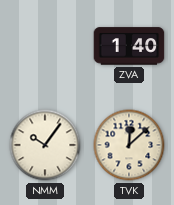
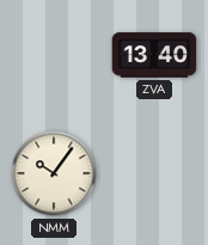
ZVA: 1:40 -> 13:40 (154, 55)
TVK: 12:08 -> none (129, 145)
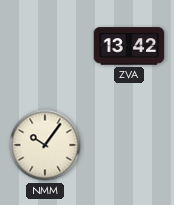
ZVA: 13:40 -> 13:42 (129, 46)
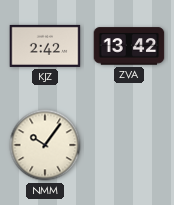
KJZ: none -> 2:42 (45, 46)
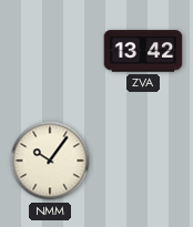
KJZ: 2:42 -> none (45, 46)
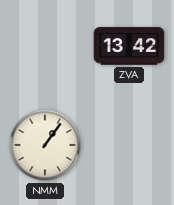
NMM: 10:06 -> 1:06 (45, 145)
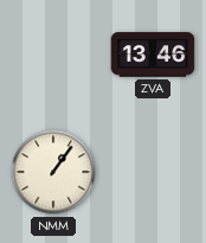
ZVA: 13:42 -> 13:46 (153, 55)
